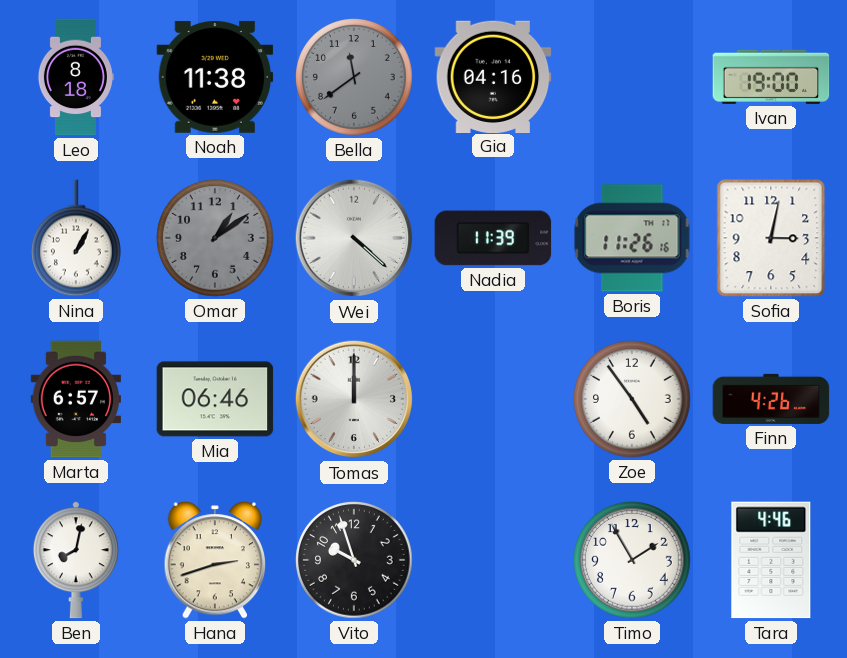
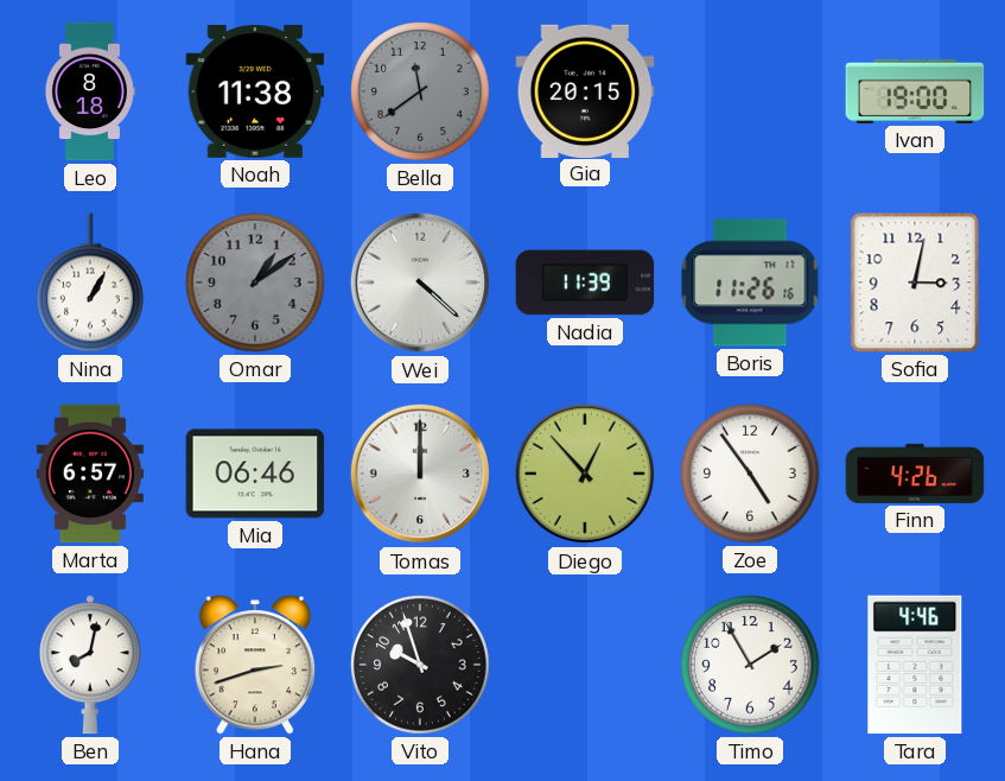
Gia: 04:16 -> 20:15 (585, 90)
Diego: none -> 12:53 (585, 474)
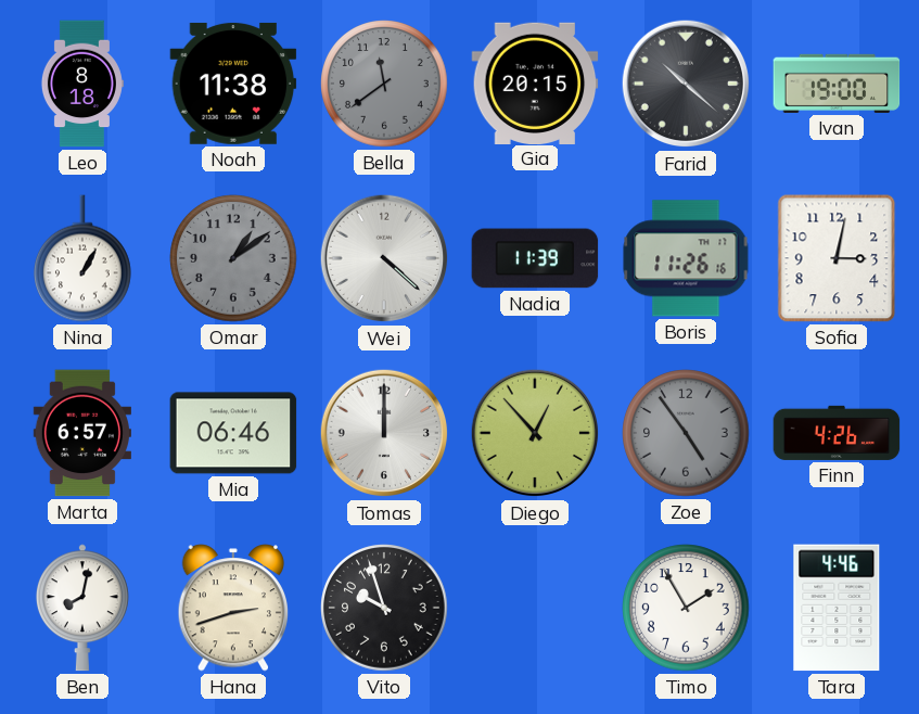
Farid: none -> 10:22 (686, 84)
Zoe dial: white -> grey (686, 433)
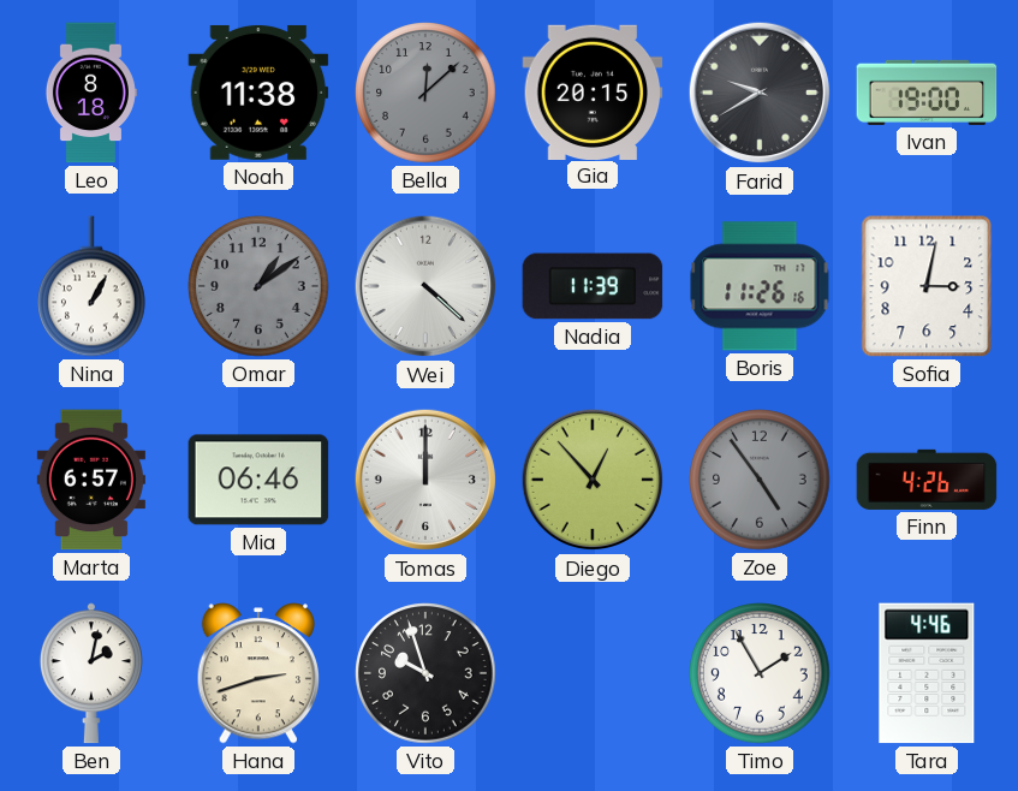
Bella: 11:39 -> 12:08 (425, 93)
Farid: 10:22 -> 9:40 (760, 93)
Ben: 8:02 -> 2:02 (91, 673)
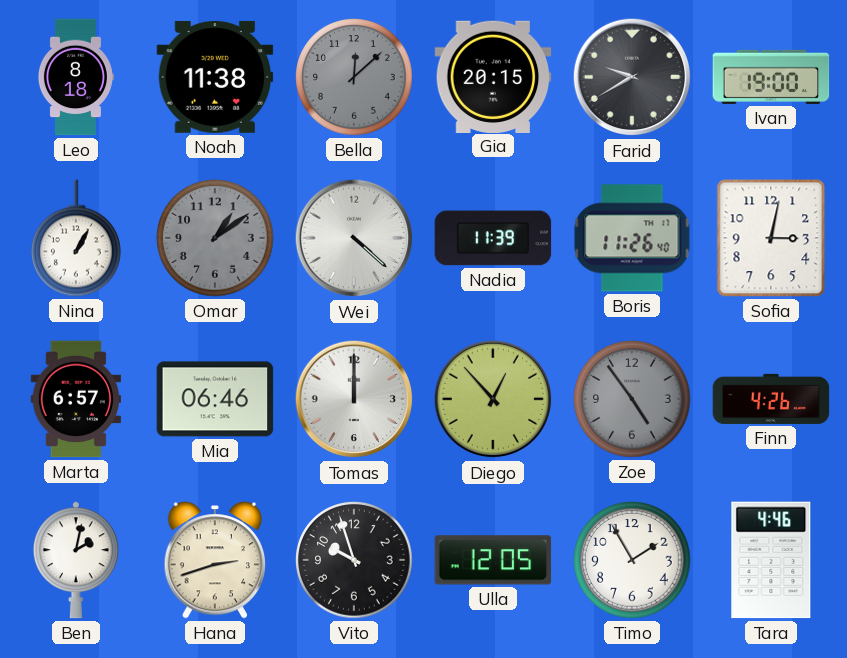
Boris: 11:26:16 -> 11:26:40 (632, 238)
Ulla: none -> 12:05 (493, 560)
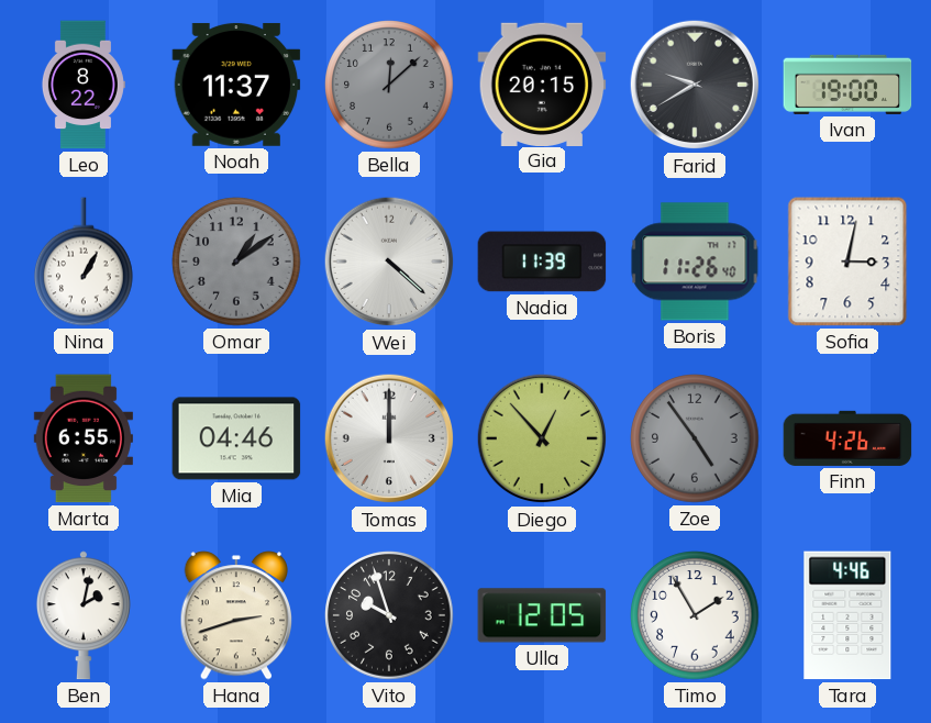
Leo: 8:18 -> 8:22 (82, 85)
Noah: 11:38 -> 11:37 (236, 85)
Marta: 6:57 -> 6:55 (84, 438)
Mia: 06:46 -> 04:46 (236, 438)
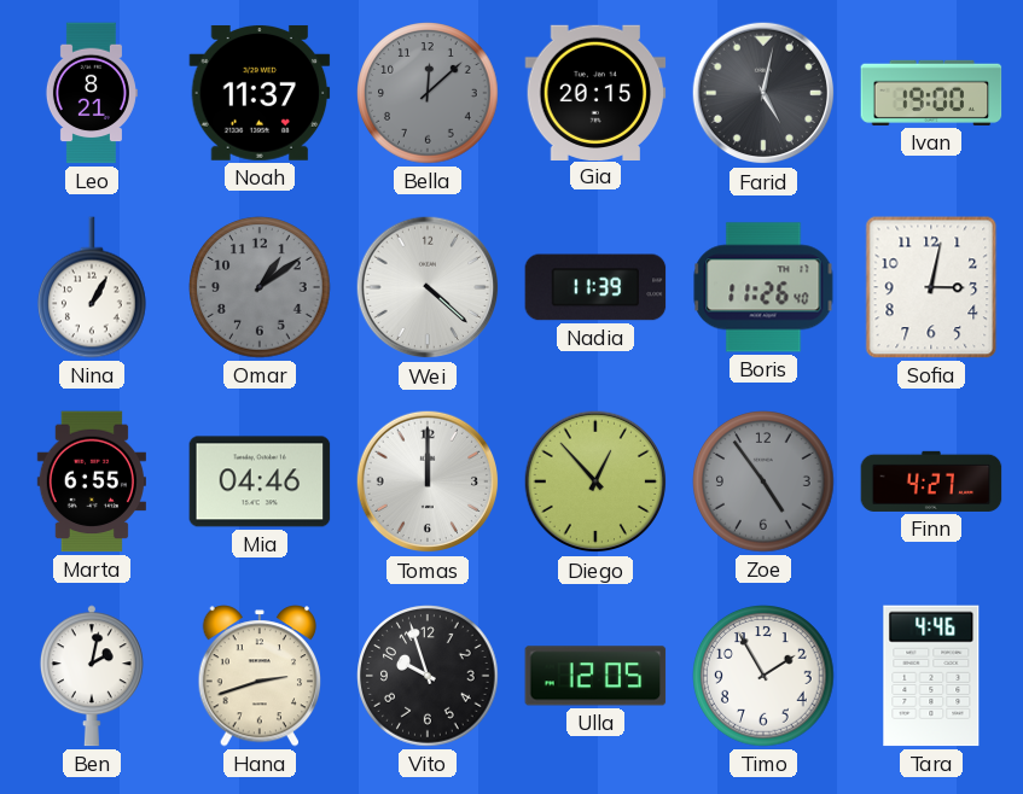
Leo: 8:22 -> 8:21 (91, 93)
Farid: 9:40 -> 5:02 (763, 93)
Finn: 4:26 -> 4:27 (931, 481)
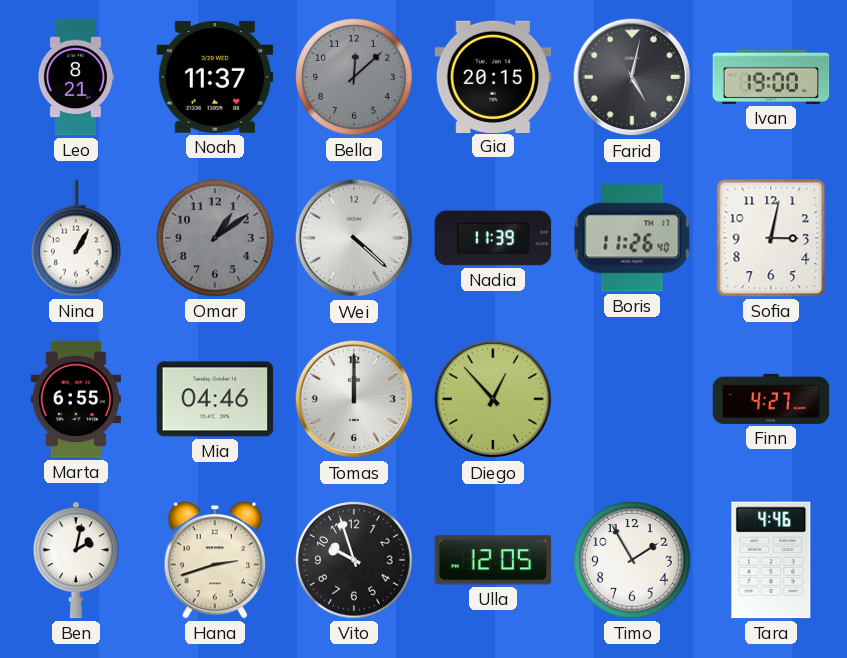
Zoe: 4:54 -> none (763, 481)
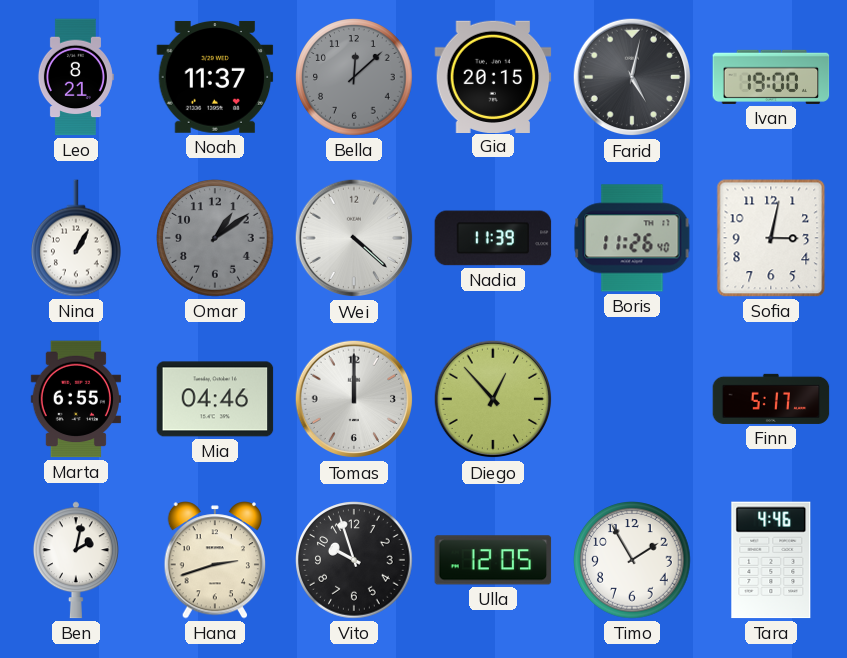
Finn: 4:27 -> 5:17 (771, 399)
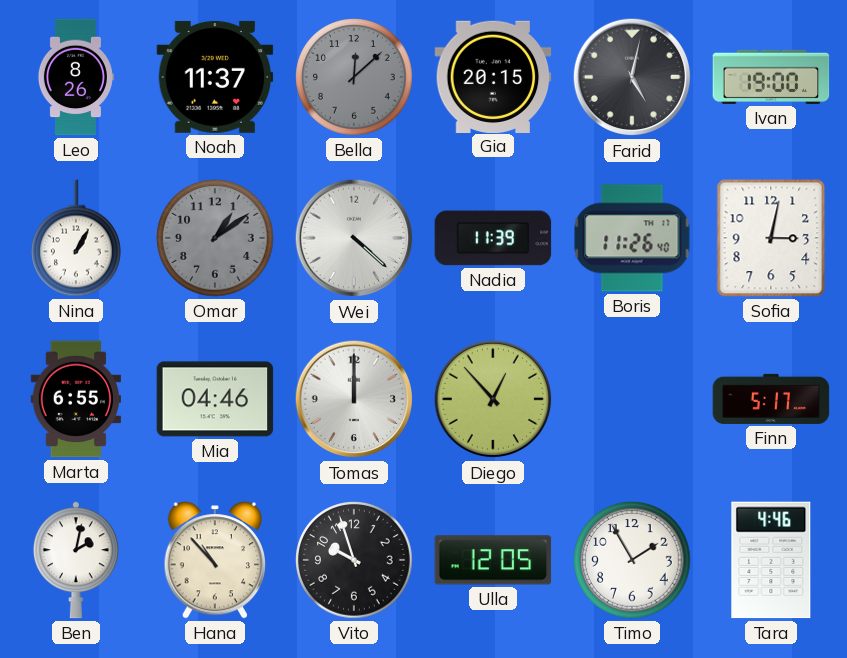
Leo: 8:21 -> 8:26 (75, 77)
Hana: 2:42 -> 10:53 (214, 560)
